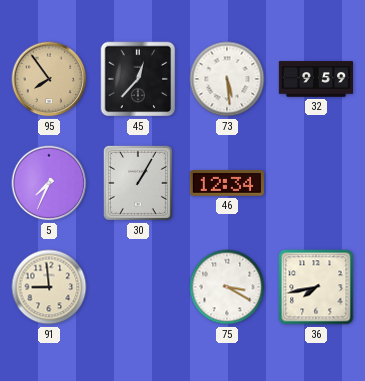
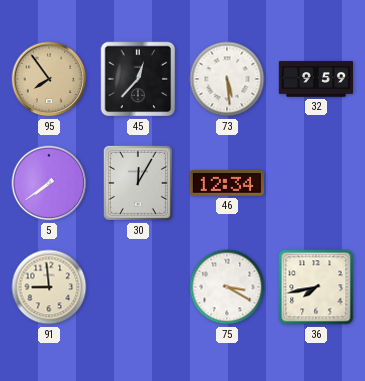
5: 7:34 -> 7:39 (49, 183)
30: 1:05 -> 12:05 (138, 183)
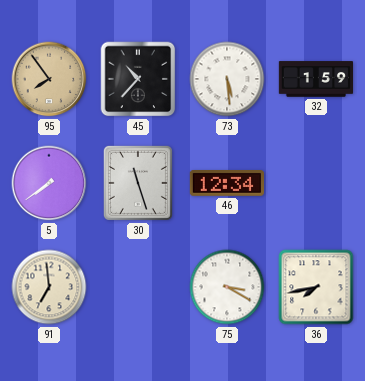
45: 12:37 -> 10:37 (138, 79)
32: 9:59 -> 1:59 (315, 79)
30: 12:05 -> 11:27 (138, 183)
91: 8:59 -> 6:59 (49, 287)
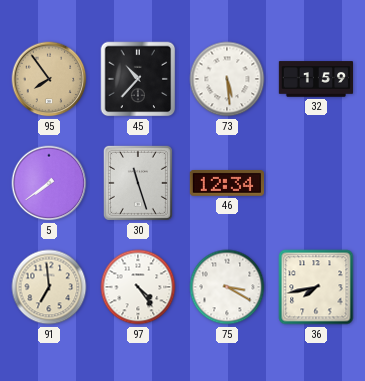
97: none -> 4:24 (138, 287)
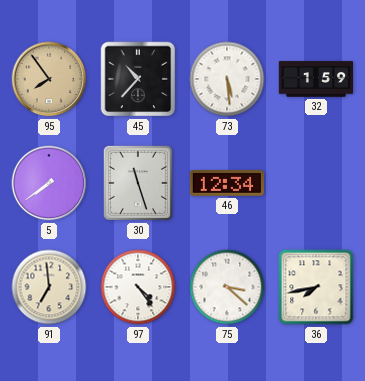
75: 3:20 -> 3:22 (227, 287)
